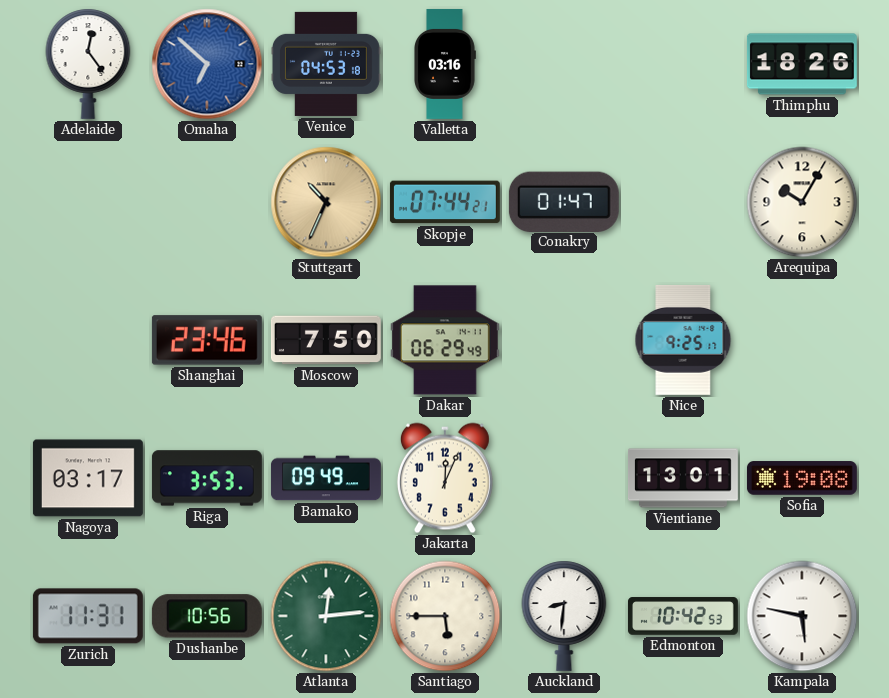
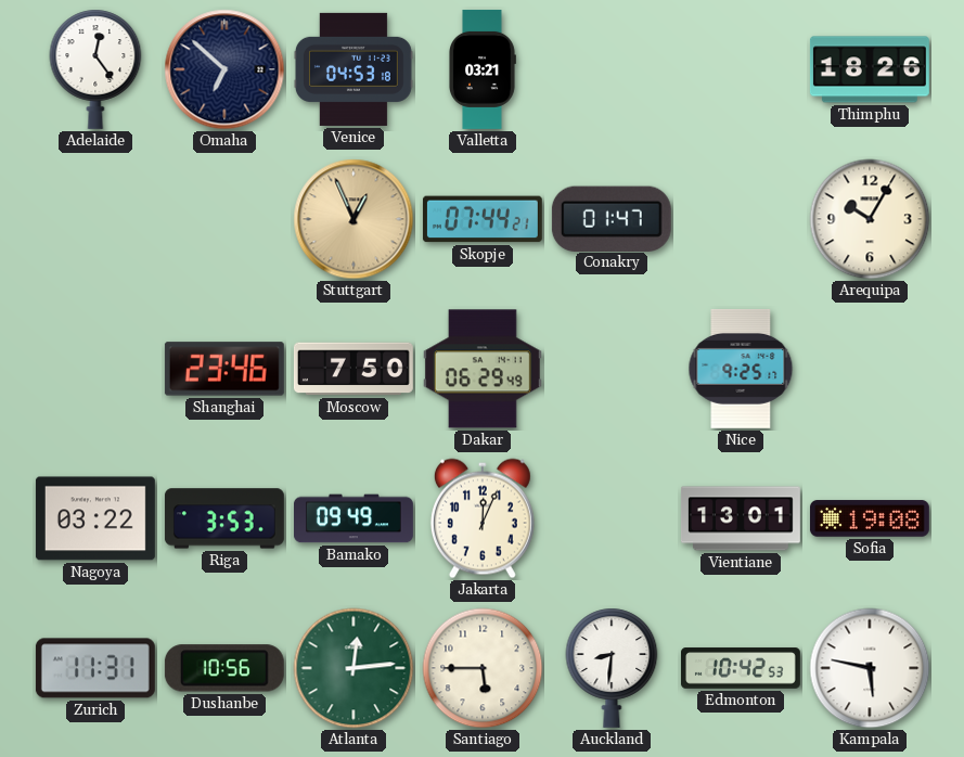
Omaha dial: blue -> navy (224, 69)
Valletta: 03:16 -> 03:21 (483, 69)
Stuttgart: 10:34 -> 12:56 (354, 219)
Nagoya: 03:17 -> 03:22 (95, 518)
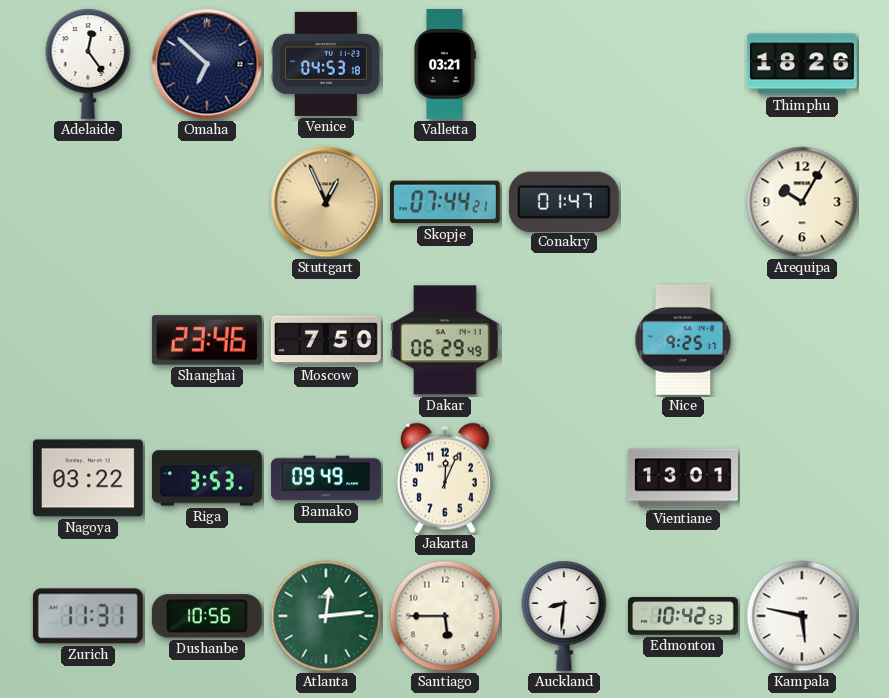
Sofia: 19:08 -> none (870, 518)
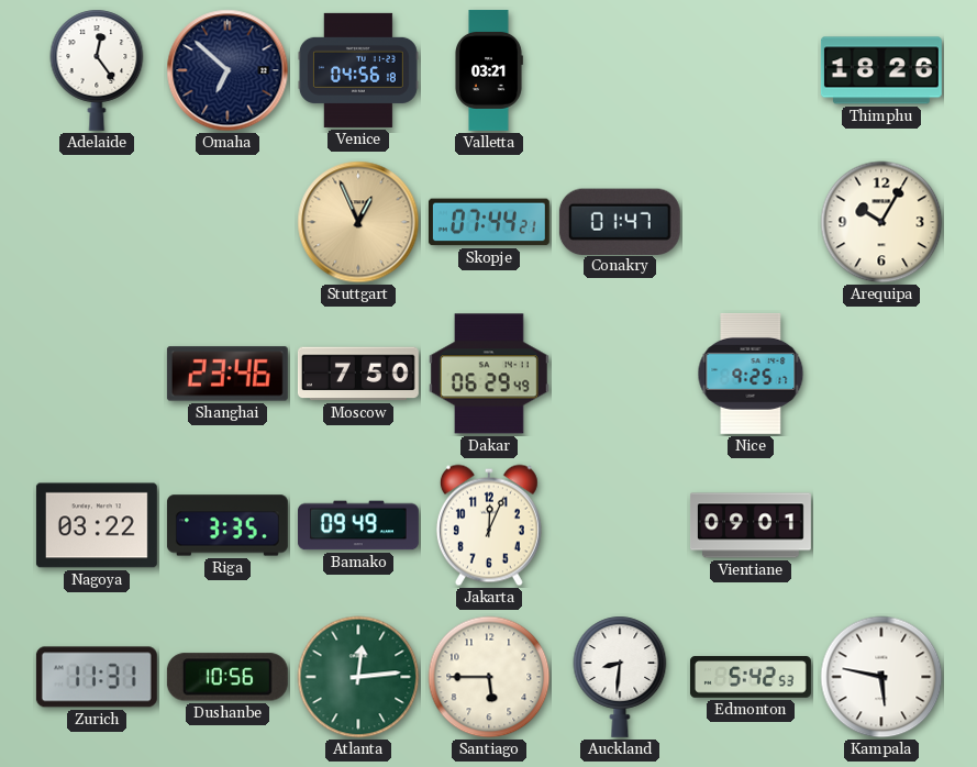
Venice: 04:53 -> 04:56 (358, 70)
Riga: 3:53 -> 3:35 (227, 525)
Vientiane: 13:01 -> 09:01 (751, 525)
Edmonton: 10:42 -> 5:42 (751, 677)
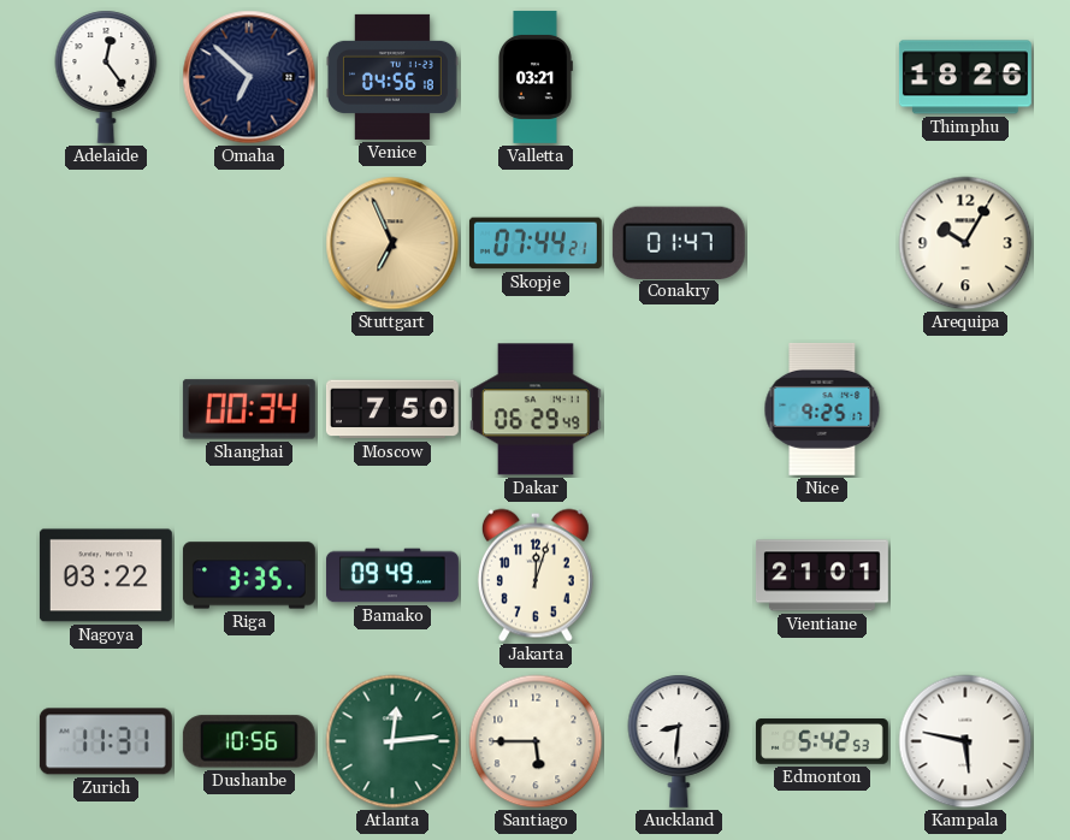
Stuttgart: 12:56 -> 6:56 (392, 243)
Shanghai: 23:46 -> 00:34 (249, 409)
Jakarta: 12:04 -> 12:03 (536, 575)
Vientiane: 09:01 -> 21:01 (822, 575)
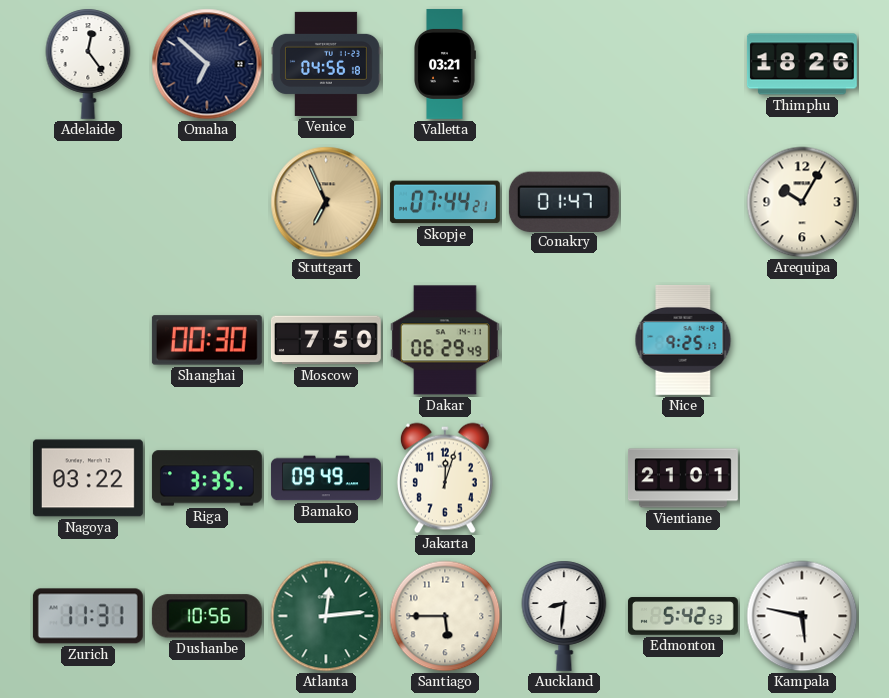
Shanghai: 00:34 -> 00:30 (207, 340)
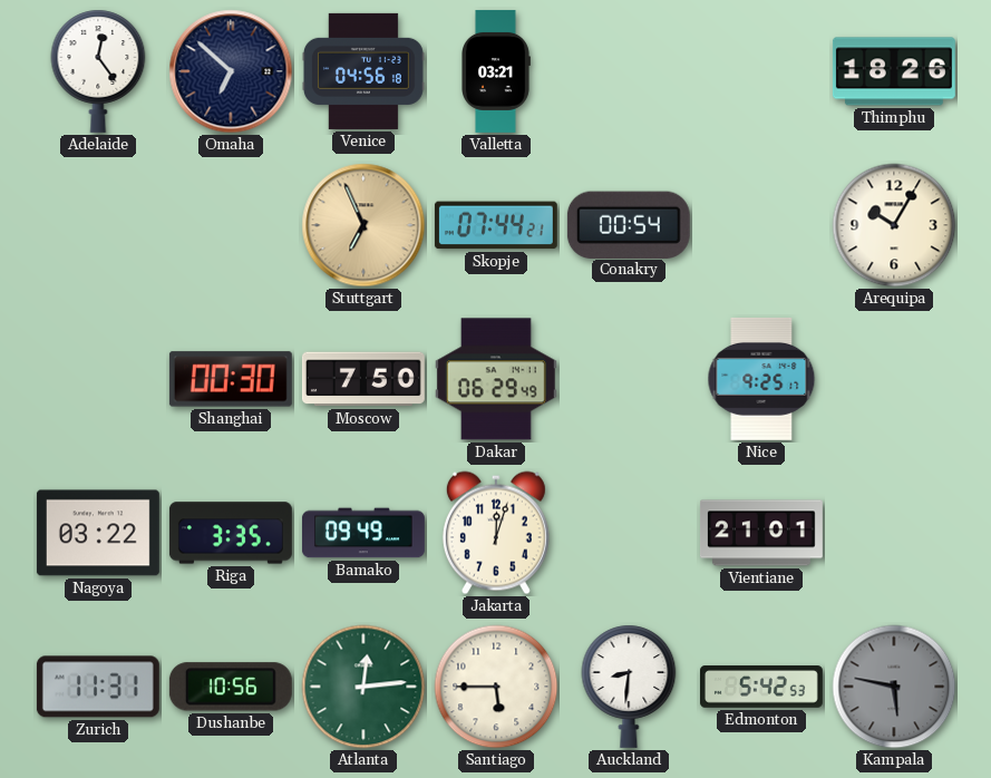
Conakry: 01:47 -> 00:54 (629, 224)
Kampala dial: white -> grey (894, 687)
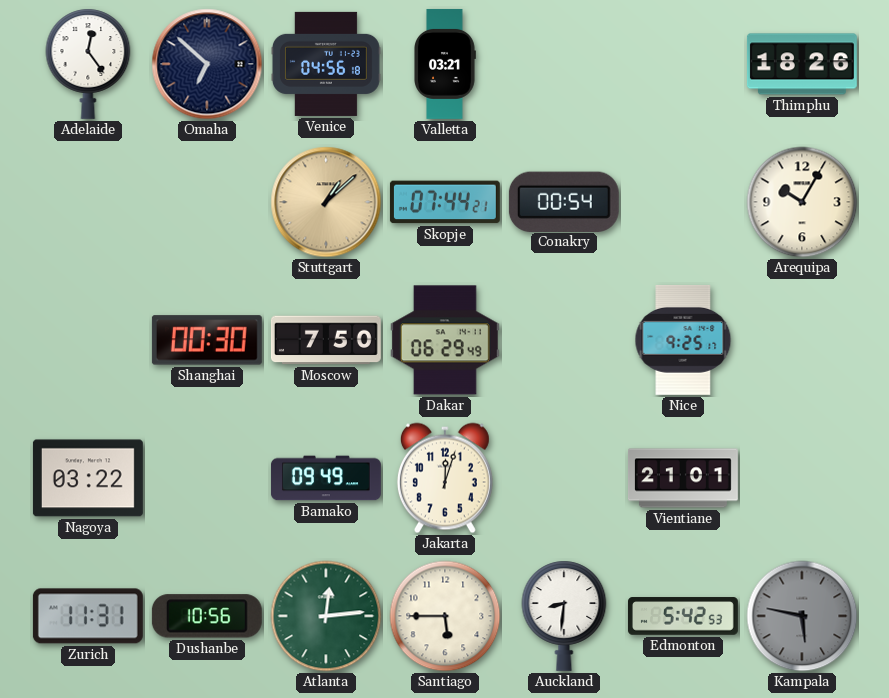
Stuttgart: 6:56 -> 1:08 (326, 202)
Riga: 3:35 -> none (231, 533)
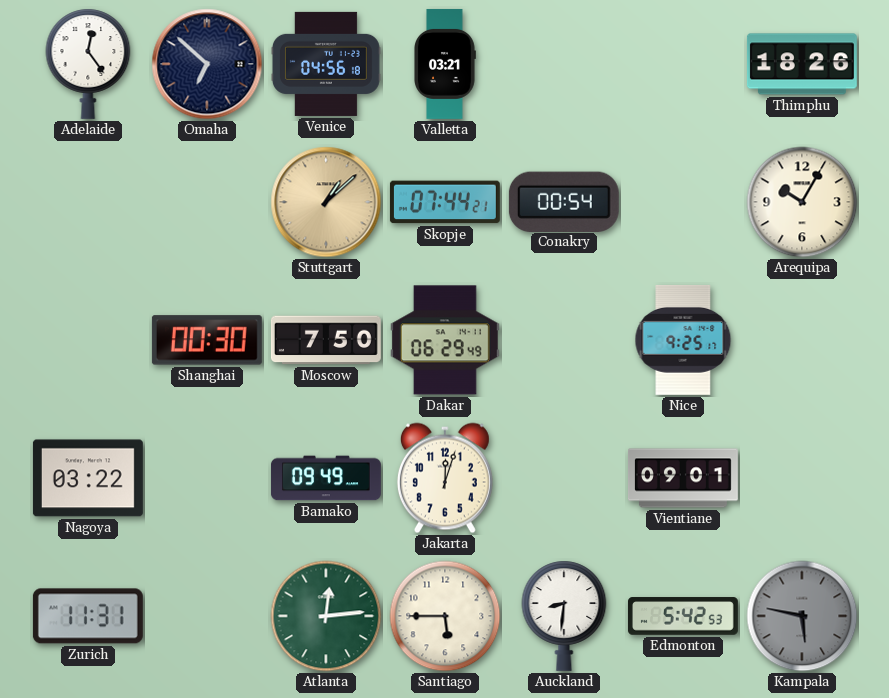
Vientiane: 21:01 -> 09:01 (683, 478)
Dushanbe: 10:56 -> none (207, 616)
